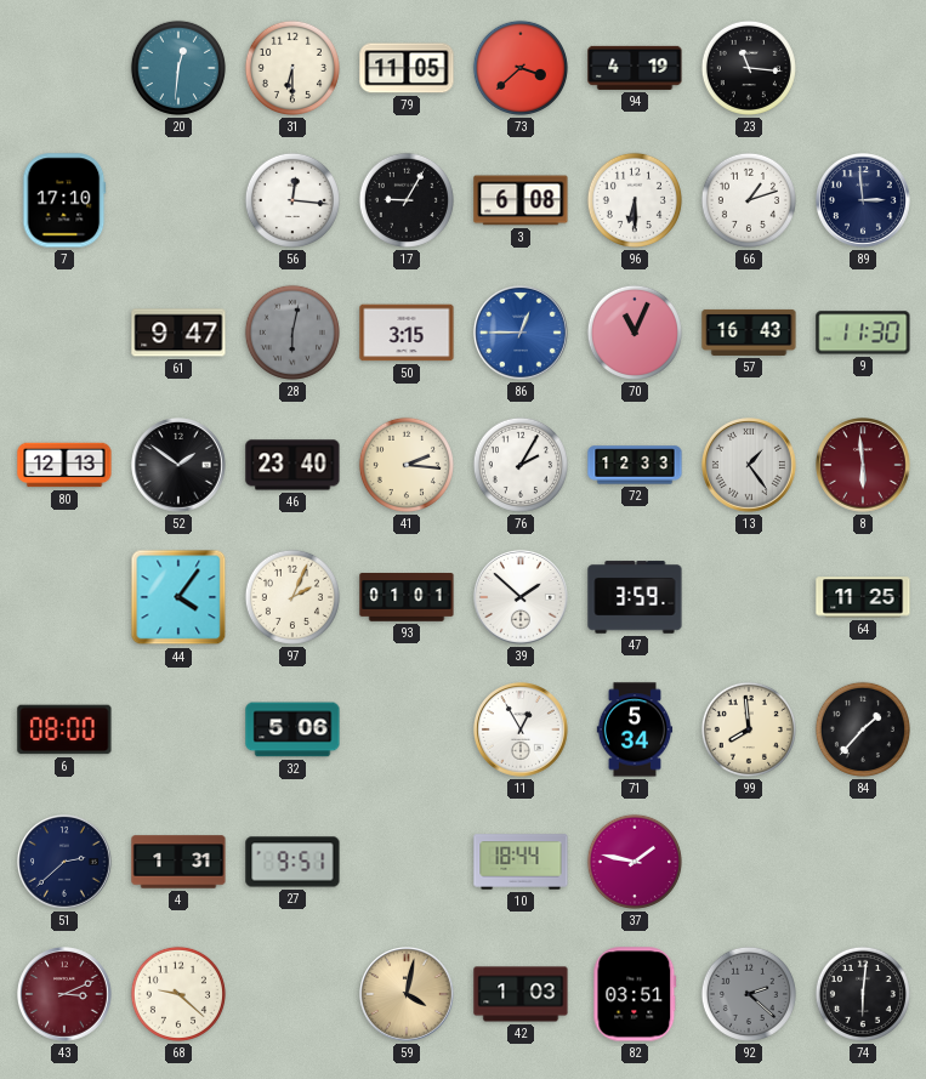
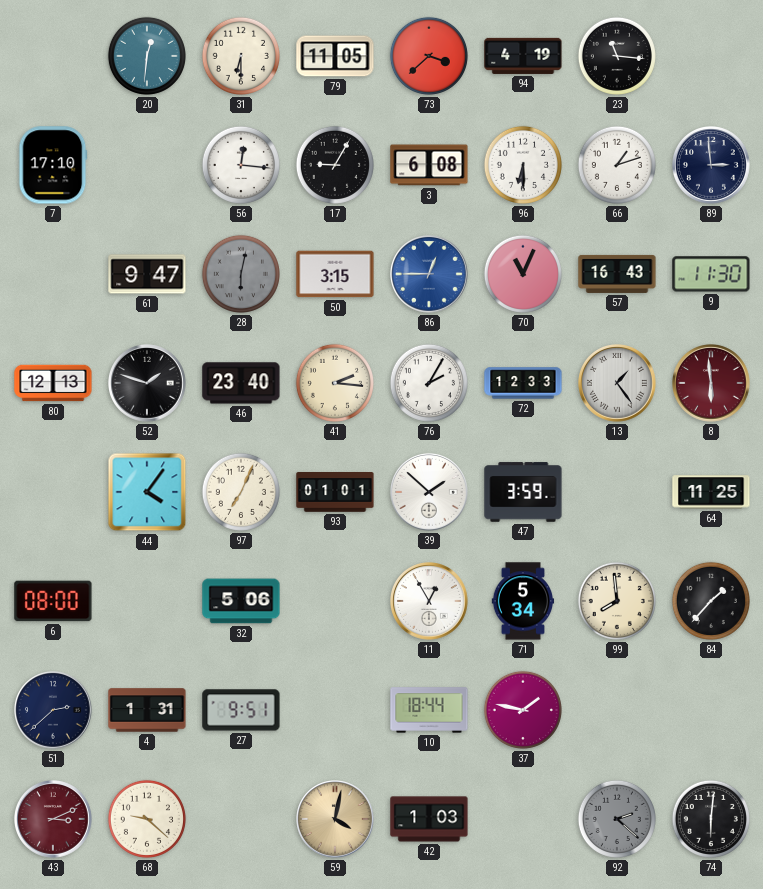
52: 1:51 -> 1:48 (148, 384)
97: 2:04 -> 7:04 (241, 492)
82: 03:51 -> none (635, 994)
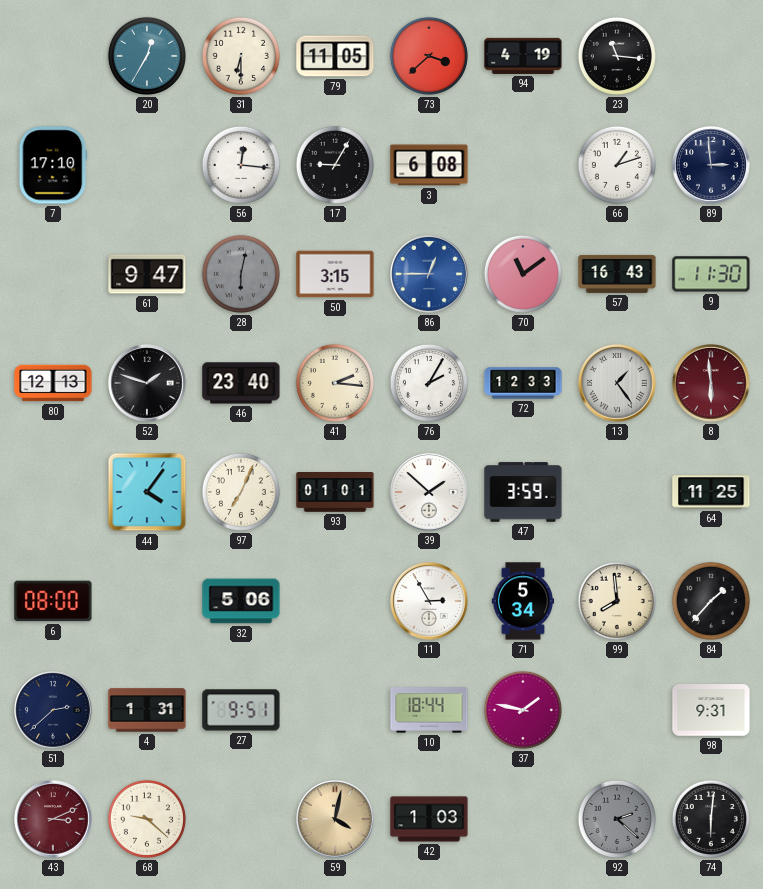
20: 12:31 -> 12:35 (147, 56)
96: 6:30 -> none (523, 165)
70: 11:04 -> 11:09 (523, 274)
11: 12:55 -> 2:55 (430, 602)
98: none -> 9:31 (711, 710)
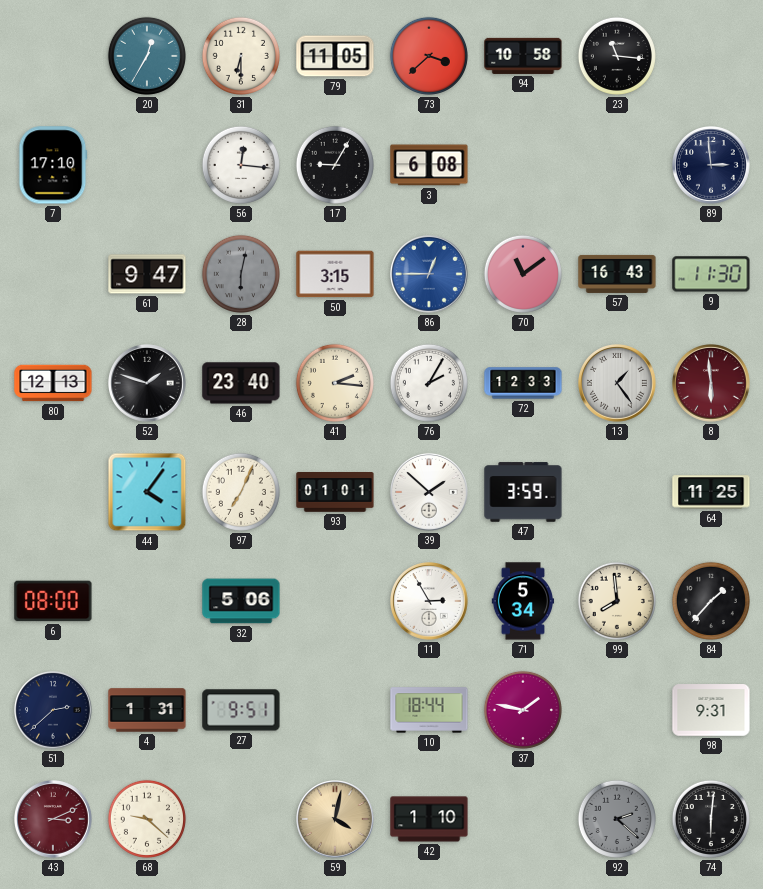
94: 4:19 -> 10:58 (523, 56)
66: 1:12 -> none (617, 165)
42: 1:03 -> 1:10 (429, 819)
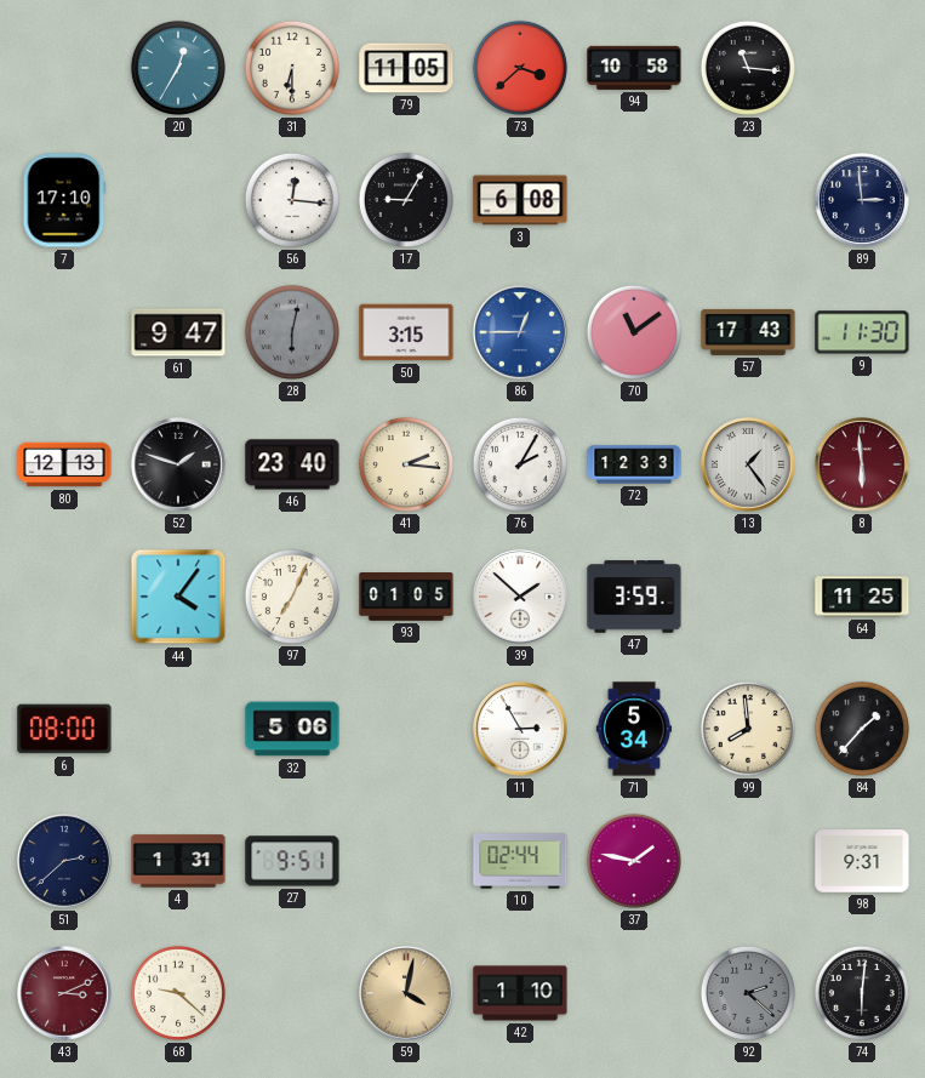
57: 16:43 -> 17:43 (748, 332)
93: 01:01 -> 01:05 (406, 597)
10: 18:44 -> 02:44 (520, 861)
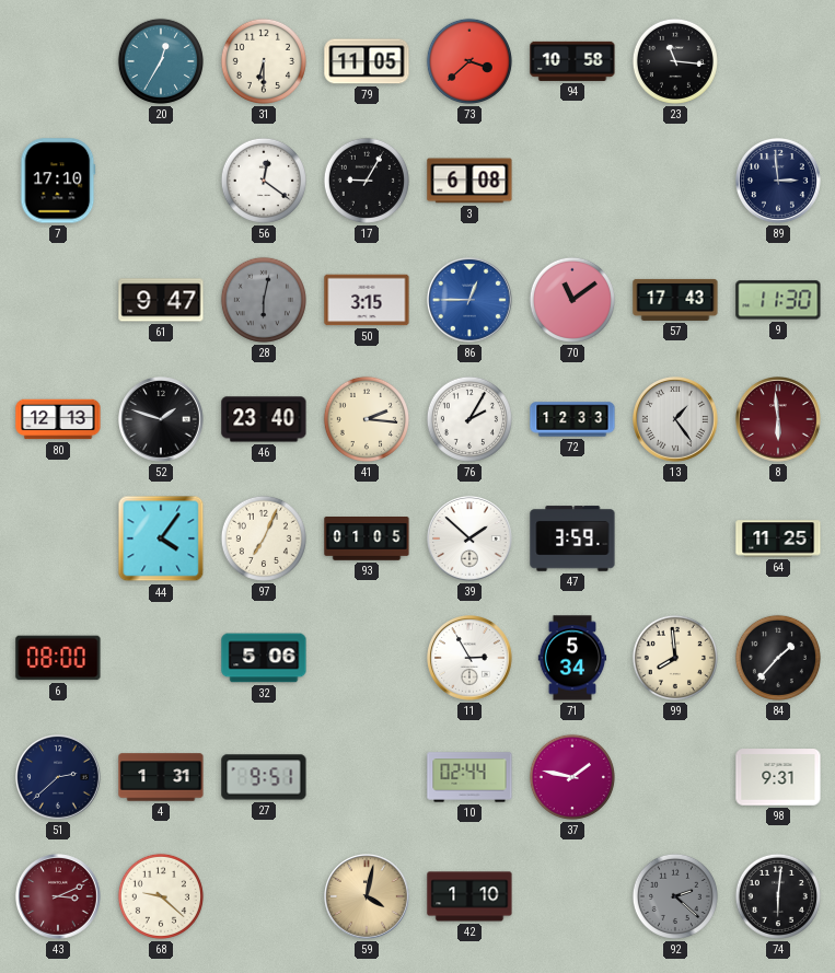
56: 12:16 -> 12:21 (264, 181)
